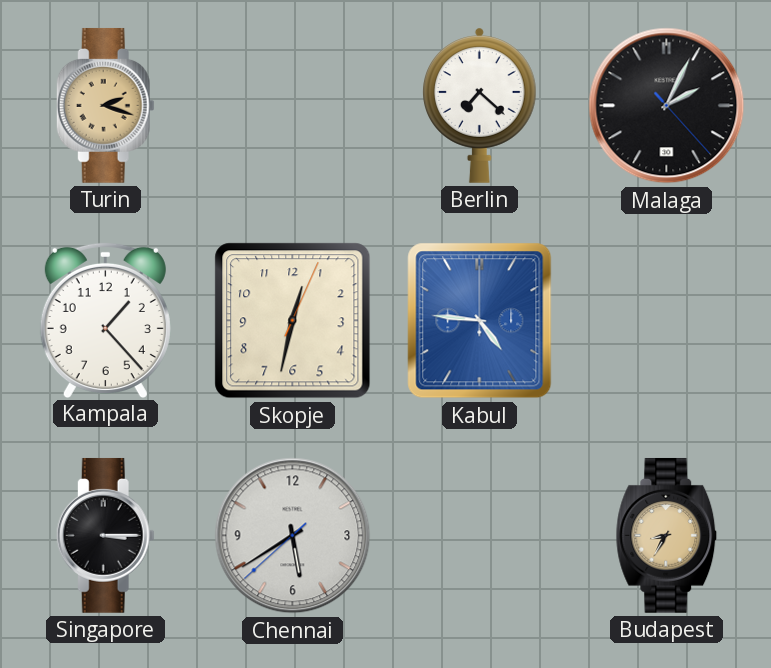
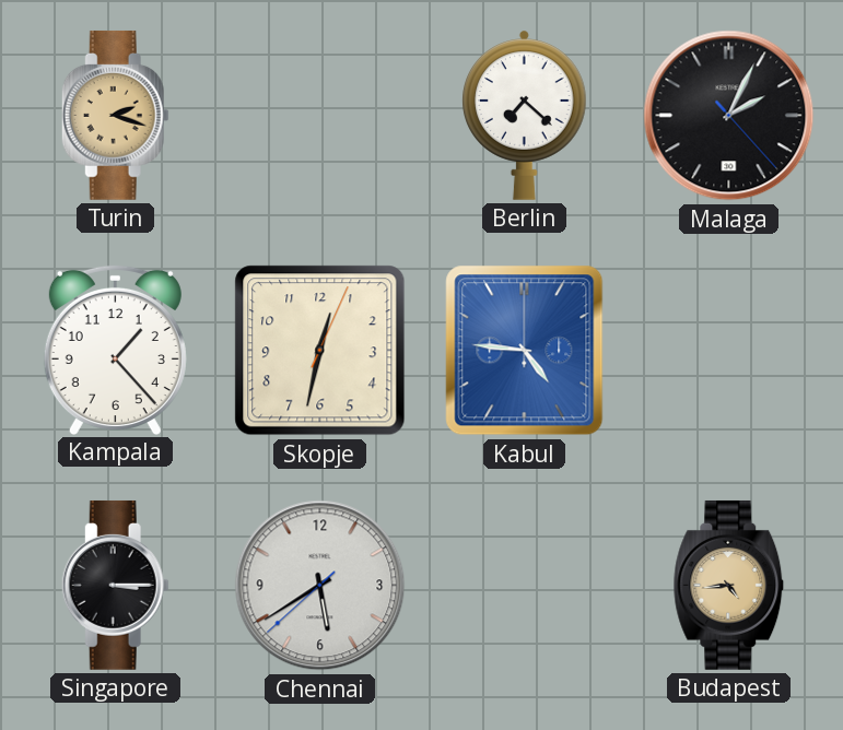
Budapest: 8:35 -> 4:44 (729, 585)
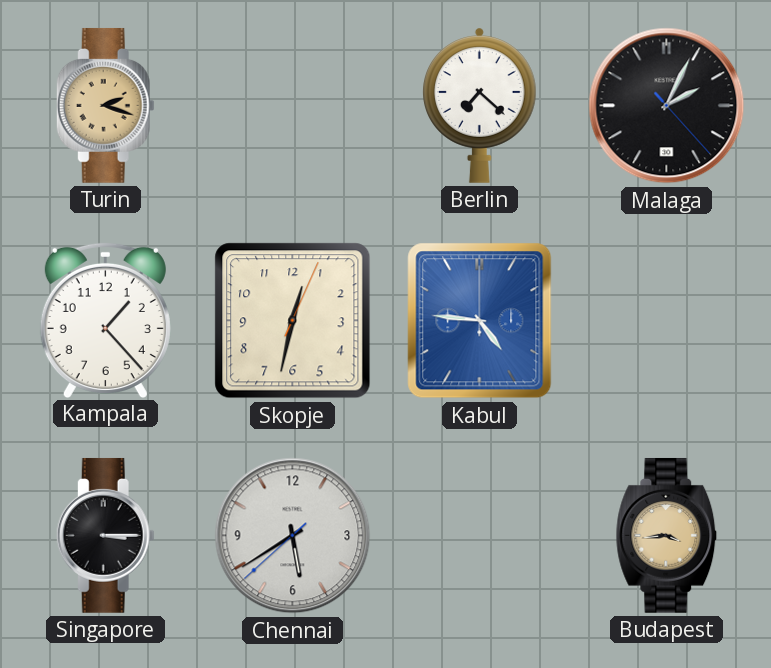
Budapest: 4:44 -> 3:44 (667, 535)
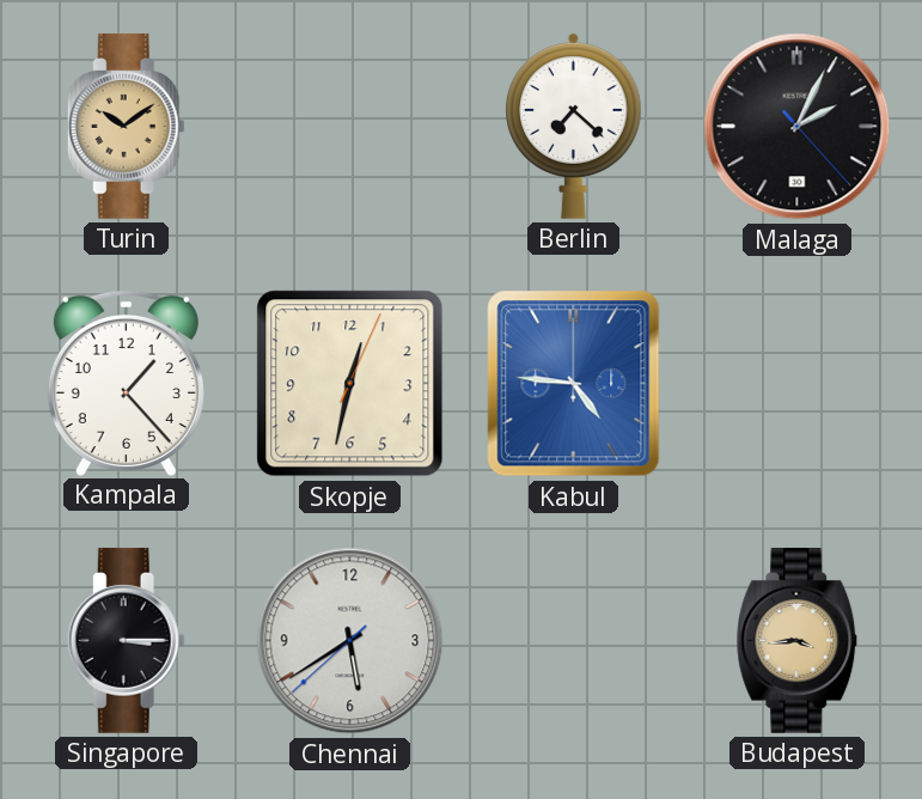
Turin: 2:18 -> 10:09 (126, 126)
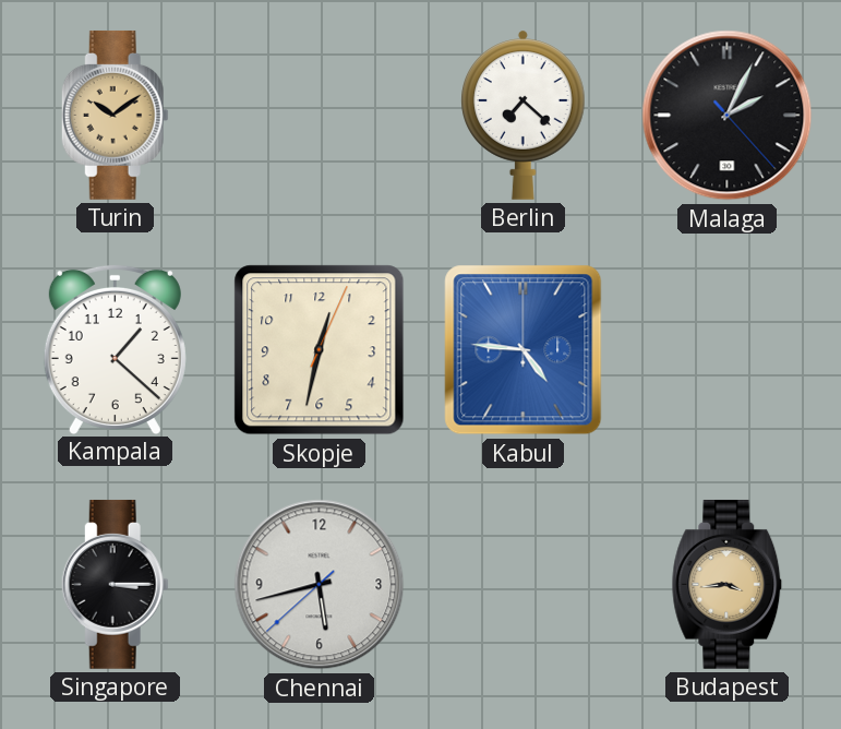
Kampala: 1:23 -> 1:22 (115, 349)
Chennai: 5:39 -> 5:42 (320, 585)
